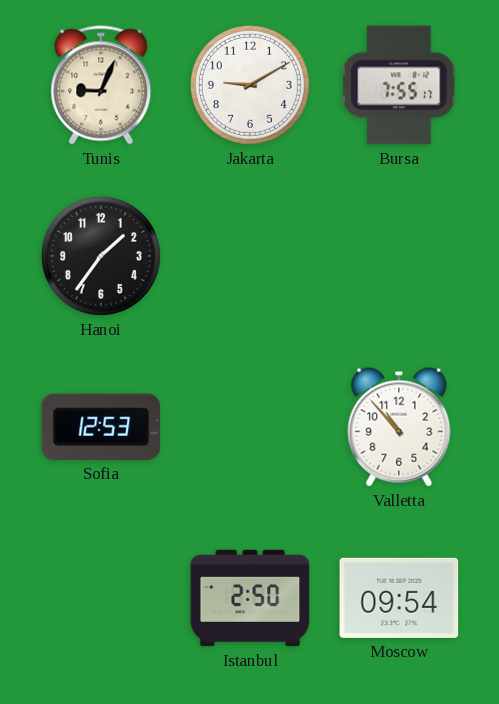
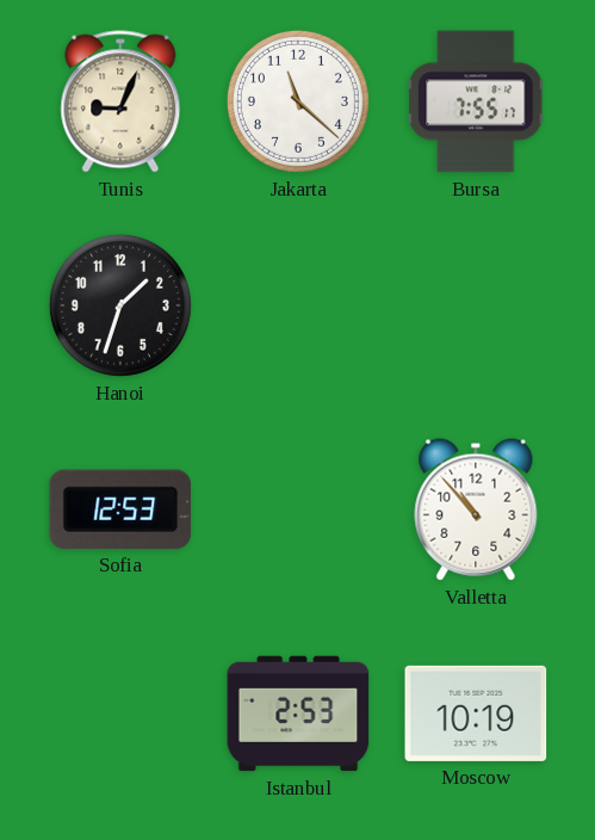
Jakarta: 9:10 -> 11:22 (298, 101)
Hanoi: 1:36 -> 1:33 (120, 305)
Istanbul: 2:50 -> 2:53 (298, 714)
Moscow: 09:54 -> 10:19 (476, 714)
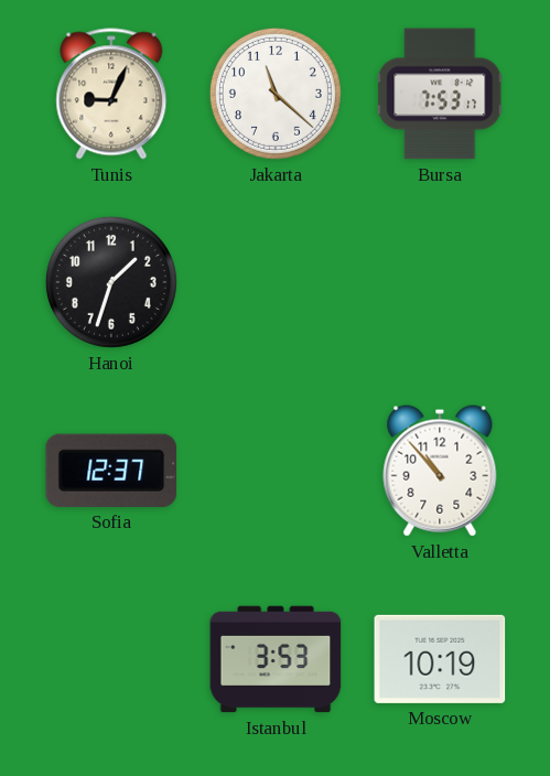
Bursa: 7:55 -> 7:53 (441, 94)
Sofia: 12:53 -> 12:37 (111, 471)
Istanbul: 2:53 -> 3:53 (276, 659)
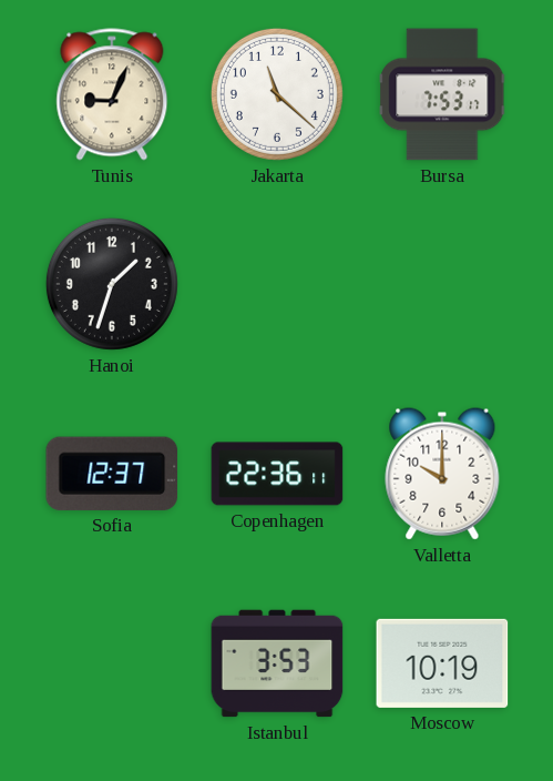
Copenhagen: none -> 22:36 (277, 474)
Valletta: 10:53 -> 10:00 (442, 474)
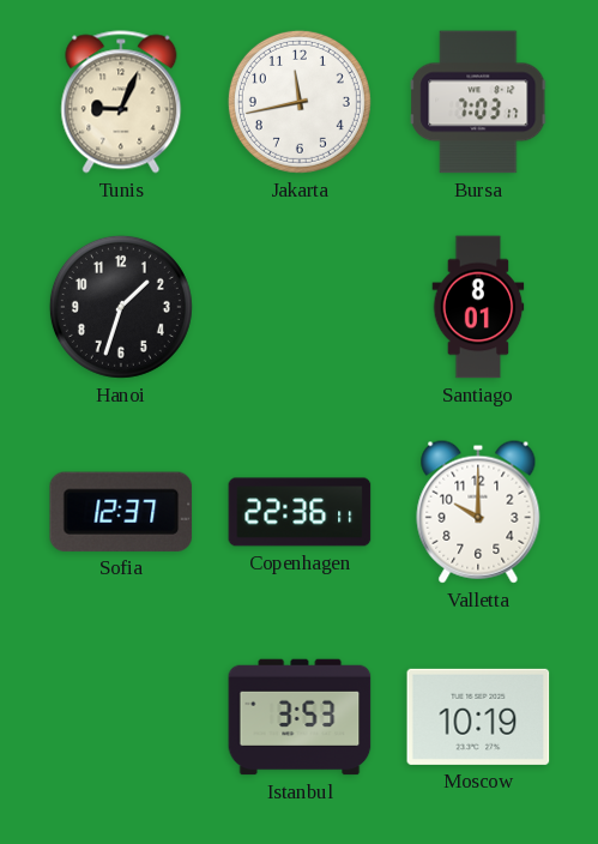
Jakarta: 11:22 -> 11:43 (300, 102)
Bursa: 7:53 -> 7:03 (479, 102)
Santiago: none -> 8:01 (478, 307)
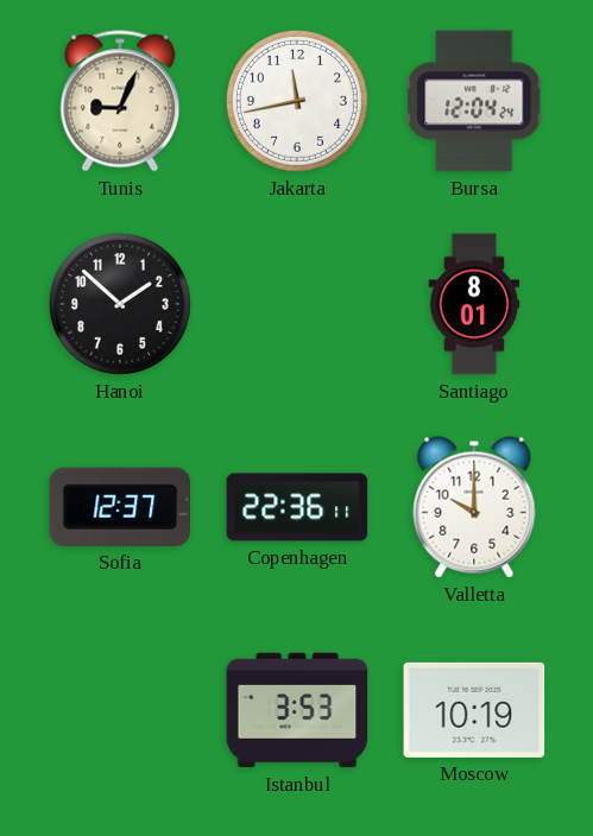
Bursa: 7:03 -> 12:04 (475, 101)
Hanoi: 1:33 -> 1:52 (120, 304)
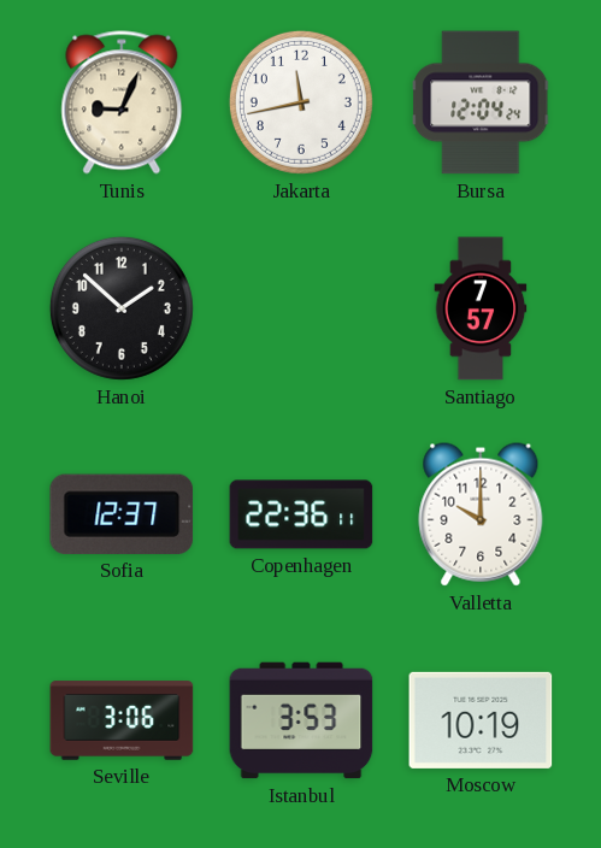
Santiago: 8:01 -> 7:57 (481, 308)
Seville: none -> 3:06 (122, 720)
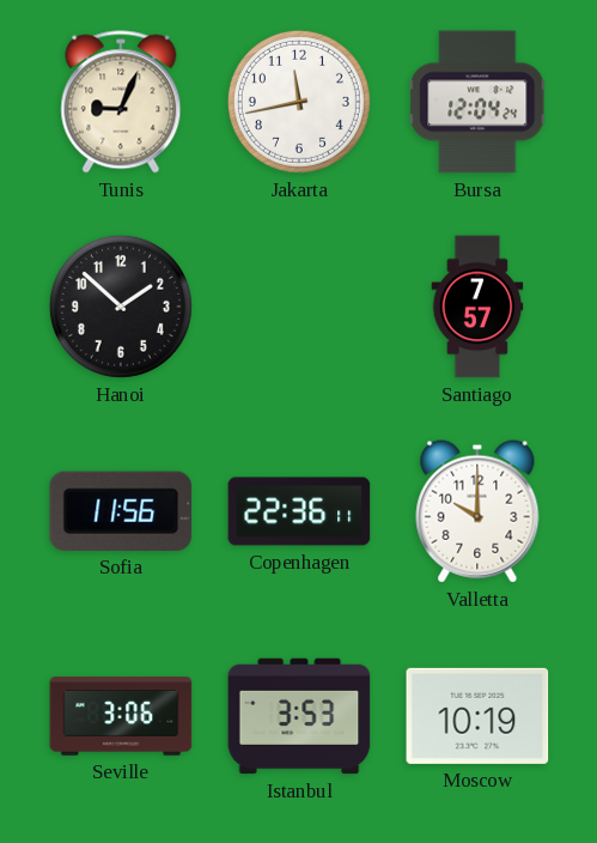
Sofia: 12:37 -> 11:56 (121, 511)
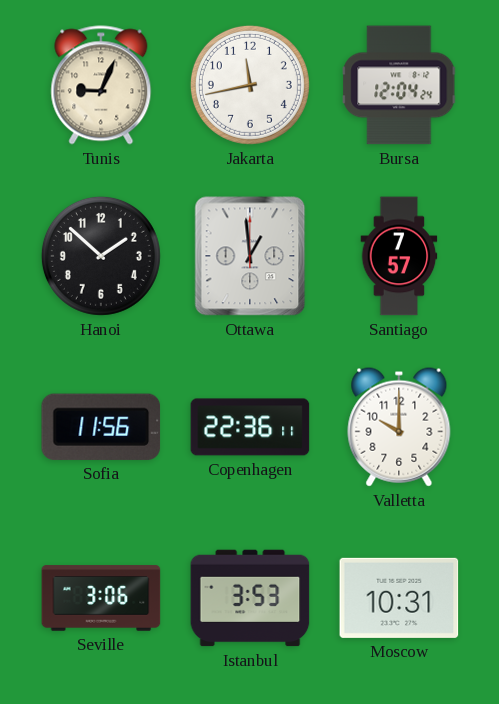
Ottawa: none -> 12:59 (250, 256)
Moscow: 10:19 -> 10:31 (399, 598)
